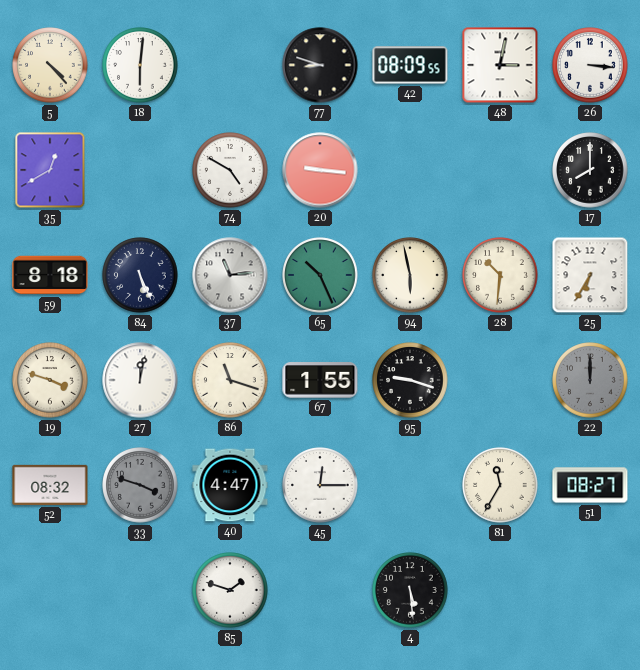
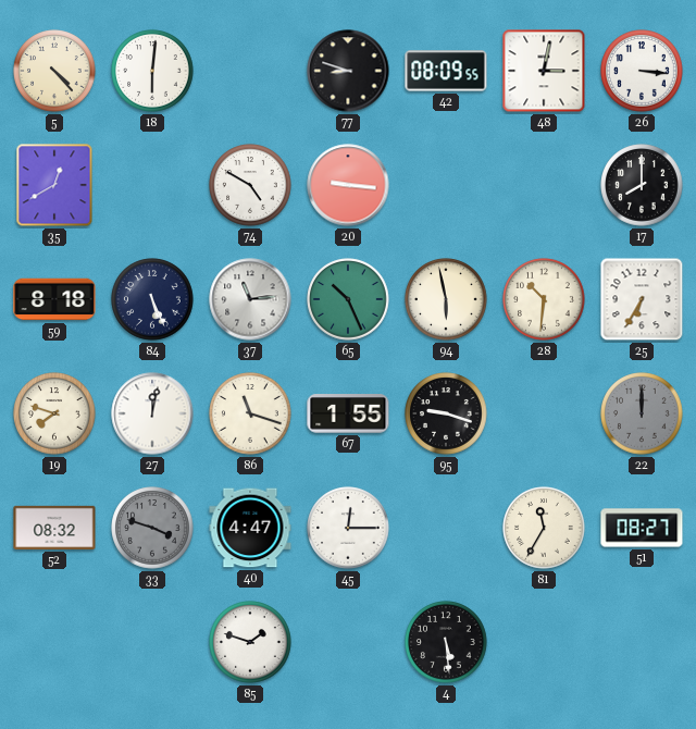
19: 3:48 -> 7:48 (54, 413)
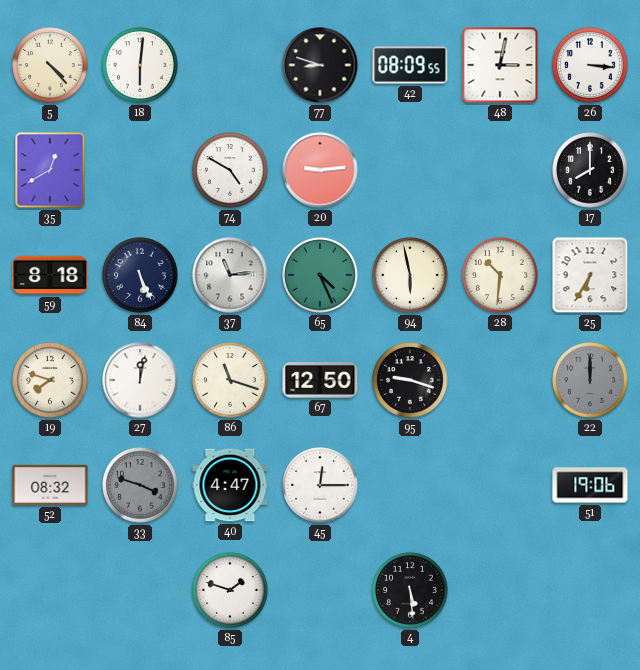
20: 9:16 -> 9:14 (320, 170)
65: 10:26 -> 4:26 (320, 275)
67: 1:55 -> 12:50 (320, 380)
81: 11:35 -> none (544, 528)
51: 08:27 -> 19:06 (590, 485)
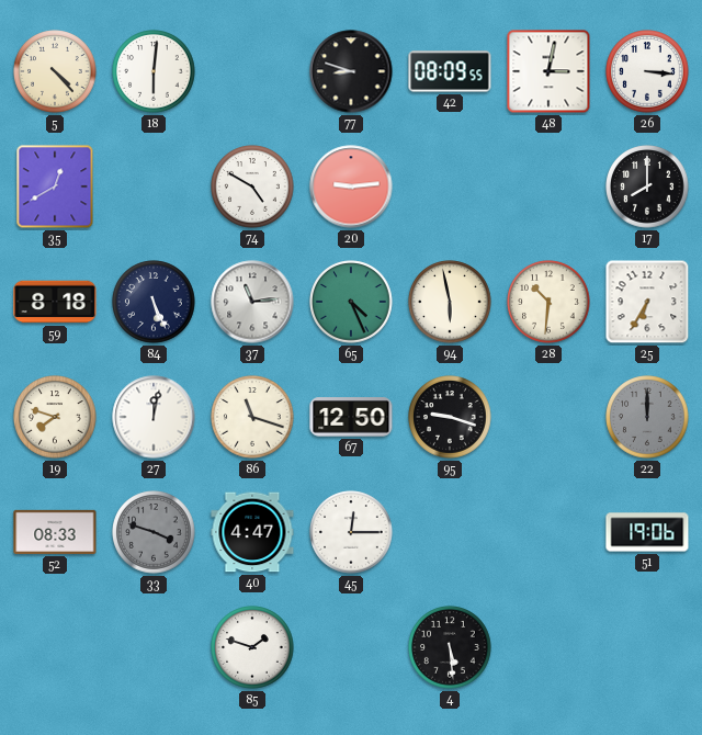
52: 08:32 -> 08:33 (55, 532)
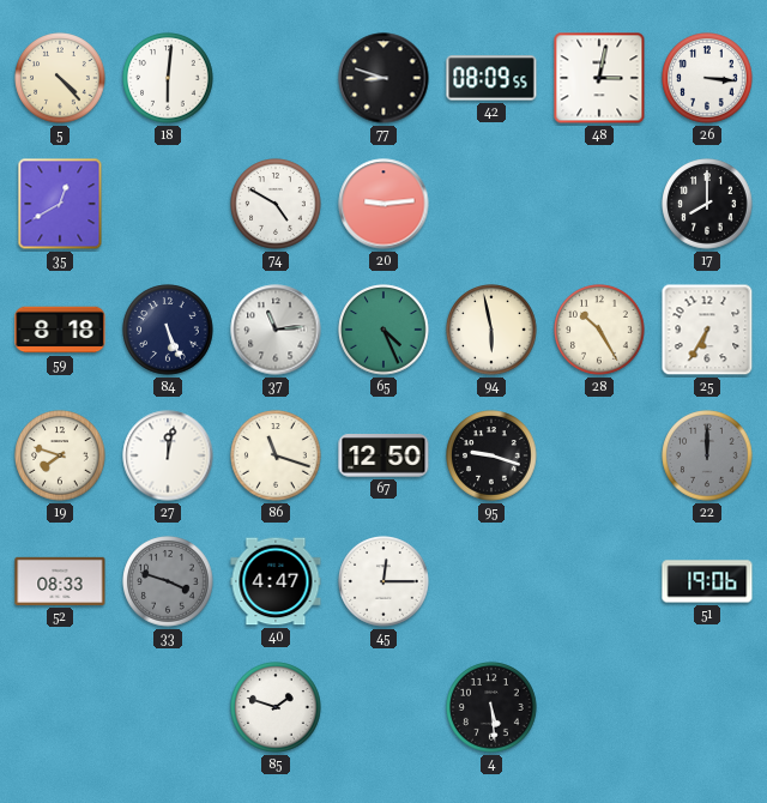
28: 10:31 -> 10:25 (599, 330)
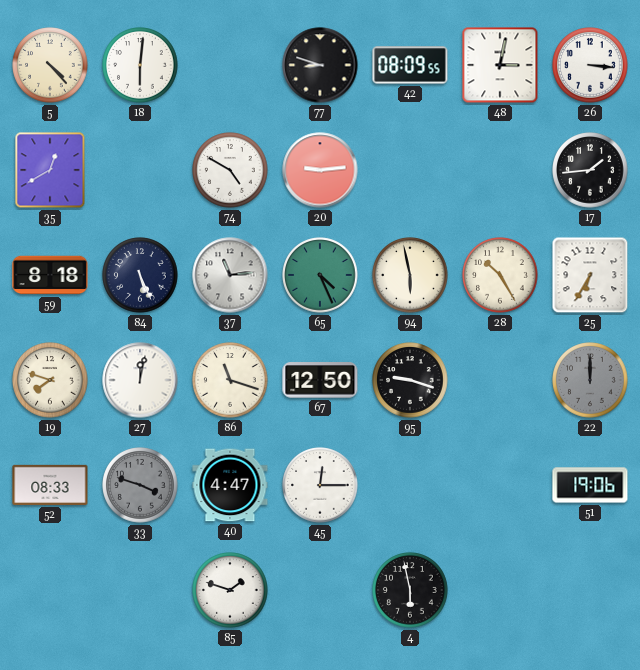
17: 8:00 -> 1:44 (590, 170)
4: 5:29 -> 5:58 (410, 590)
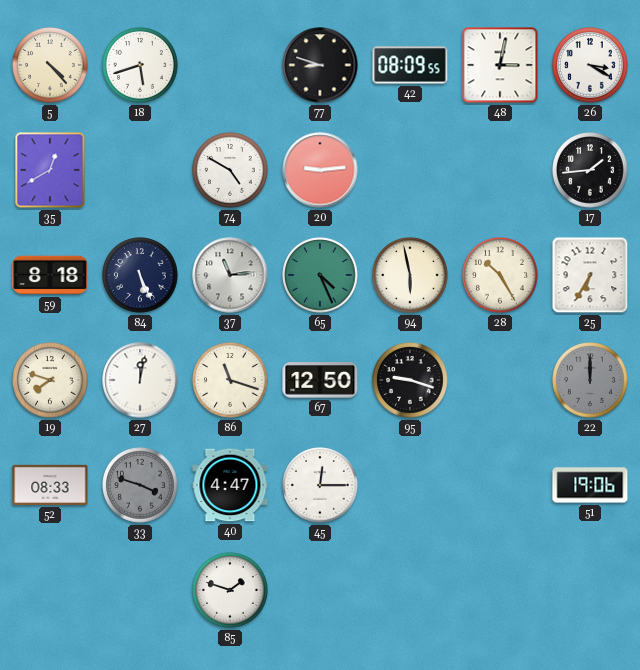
18: 6:01 -> 5:42 (140, 65)
26: 3:16 -> 3:20 (590, 65)
4: 5:58 -> none (410, 590)
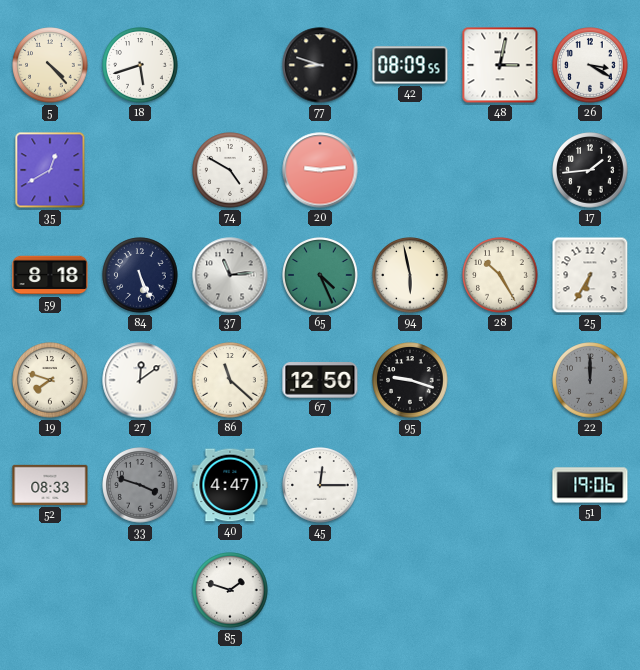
27: 12:02 -> 12:09 (140, 380)
86: 11:18 -> 11:22 (230, 380)
